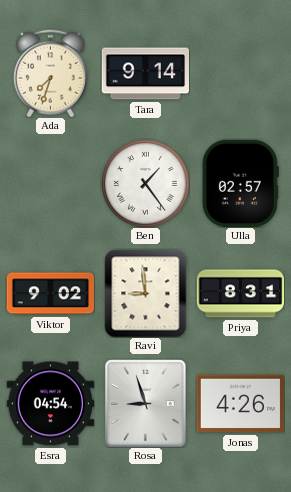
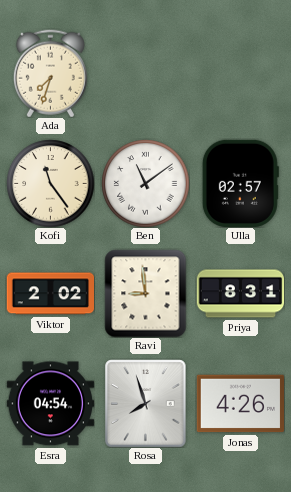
Tara: 9:14 -> none (145, 74)
Kofi: none -> 11:24 (50, 183)
Ben: 1:24 -> 11:09 (145, 183)
Viktor: 9:02 -> 2:02 (50, 294)
Rosa: 8:57 -> 7:57 (146, 403)
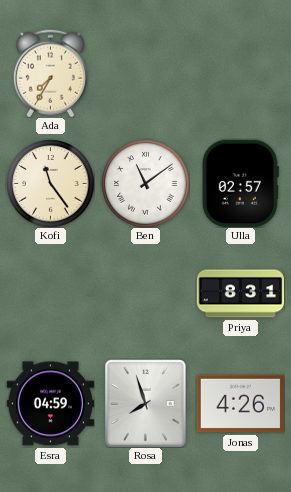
Ada: 7:33 -> 7:35 (50, 73)
Viktor: 2:02 -> none (50, 294)
Ravi: 8:59 -> none (146, 293)
Esra: 04:54 -> 04:59 (50, 404)
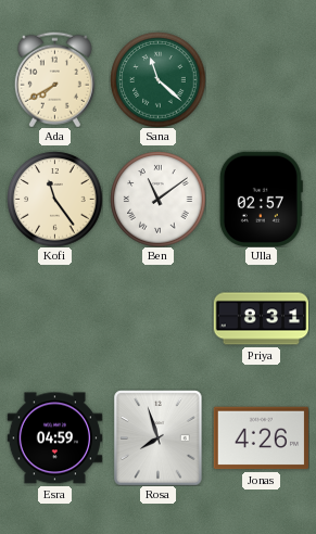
Ada: 7:35 -> 7:40 (54, 79)
Sana: none -> 11:22 (157, 79)
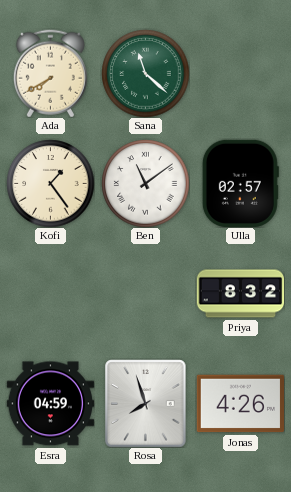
Kofi: 11:24 -> 1:24 (50, 183)
Priya: 8:31 -> 8:32 (240, 294)
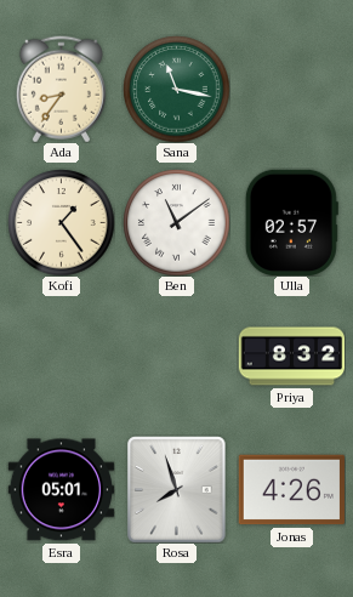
Ada: 7:40 -> 8:36 (61, 89)
Sana: 11:22 -> 11:17 (176, 89)
Esra: 04:59 -> 05:01 (61, 490)
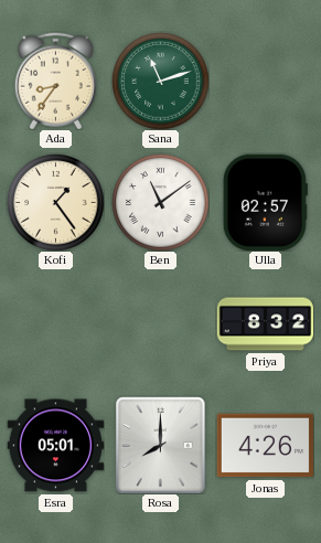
Sana: 11:17 -> 11:12 (160, 81)
Rosa: 7:57 -> 8:00 (161, 445)
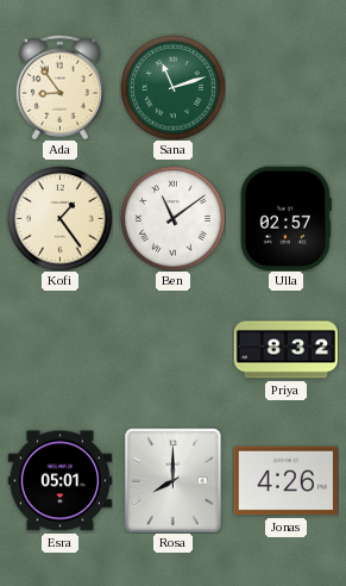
Ada: 8:36 -> 8:54 (59, 87)
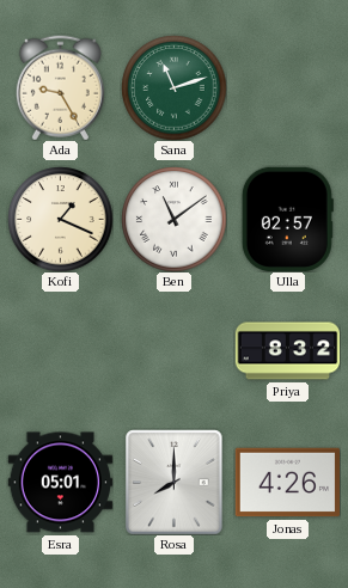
Ada: 8:54 -> 9:25 (60, 87)
Kofi: 1:24 -> 1:19 (60, 219)
